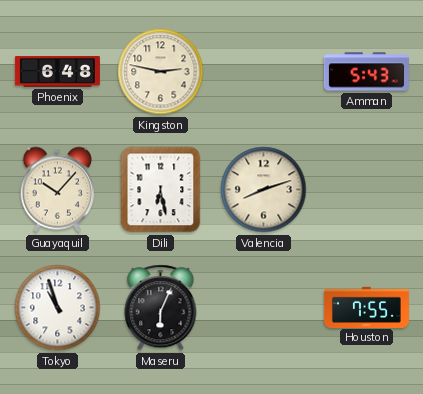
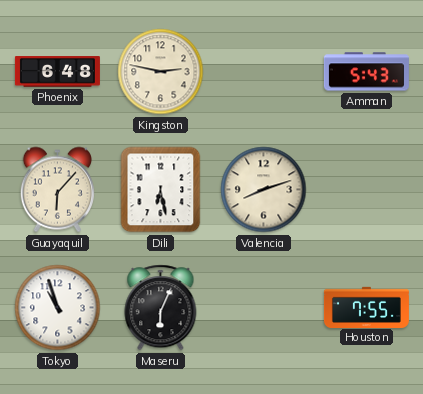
Guayaquil: 10:07 -> 6:07 (57, 190)
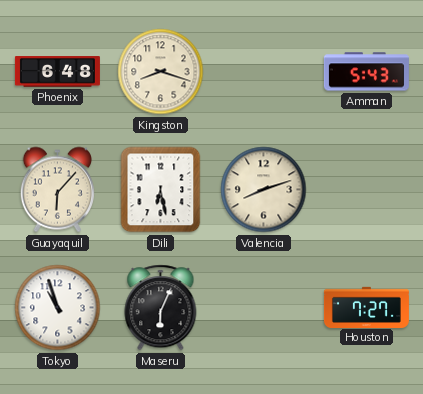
Kingston: 2:47 -> 8:18 (161, 72)
Houston: 7:55 -> 7:27 (366, 307)
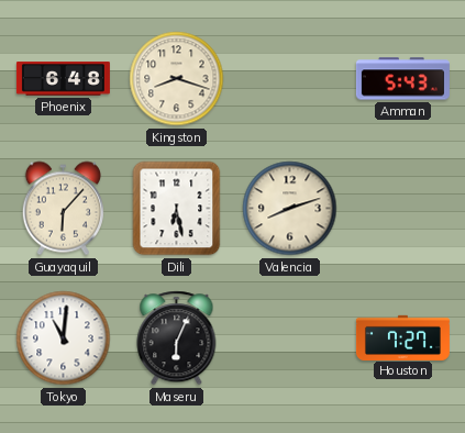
Tokyo: 10:57 -> 11:01 (64, 338)
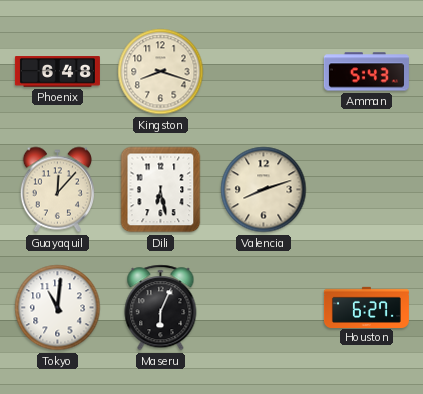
Guayaquil: 6:07 -> 12:07 (57, 190)
Houston: 7:27 -> 6:27 (366, 307)
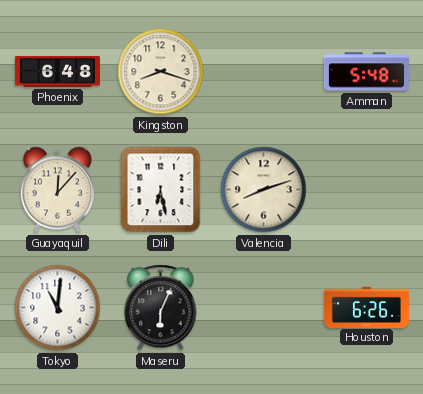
Amman: 5:43 -> 5:48 (366, 72)
Houston: 6:27 -> 6:26 (366, 307)
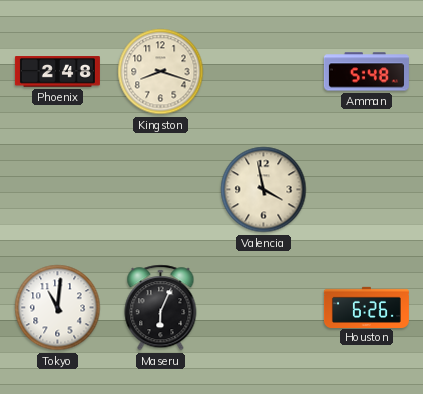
Phoenix: 6:48 -> 2:48 (57, 72)
Guayaquil: 12:07 -> none (57, 190)
Dili: 6:28 -> none (161, 190)
Valencia: 8:12 -> 3:58 (264, 190)
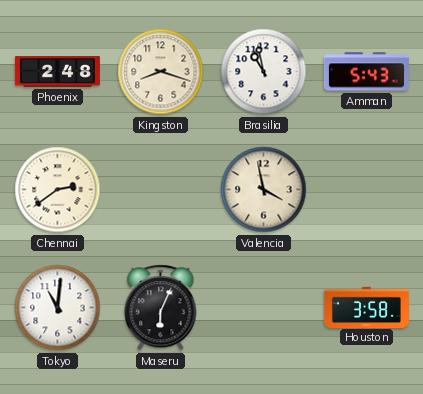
Brasilia: none -> 10:58 (264, 72)
Amman: 5:48 -> 5:43 (366, 72)
Chennai: none -> 2:39 (58, 190)
Houston: 6:26 -> 3:58 (366, 307)
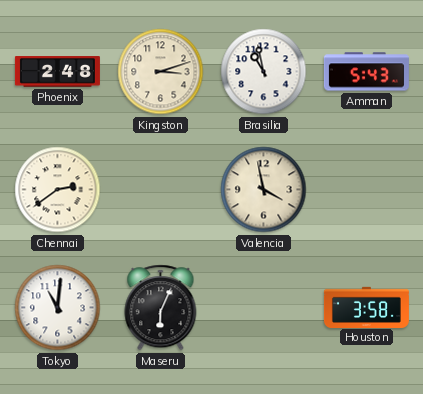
Kingston: 8:18 -> 3:12 (161, 72)
